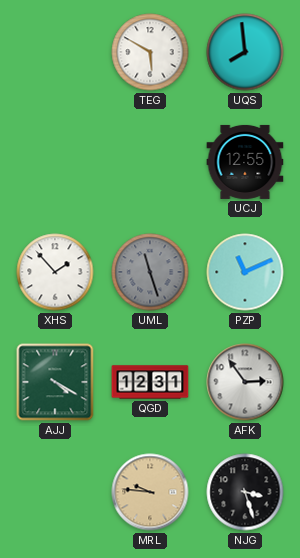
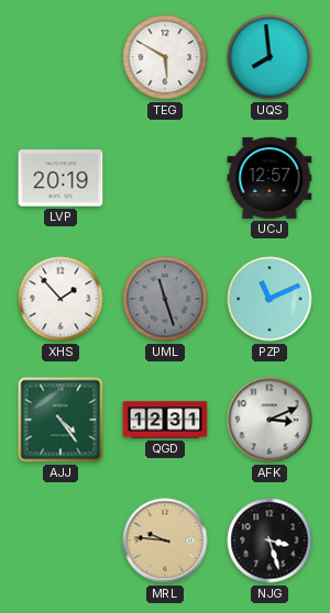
LVP: none -> 20:19 (61, 178)
UCJ: 12:55 -> 12:57 (269, 178)
AJJ: 4:20 -> 4:24 (61, 420)
AFK: 2:54 -> 3:11 (269, 420)
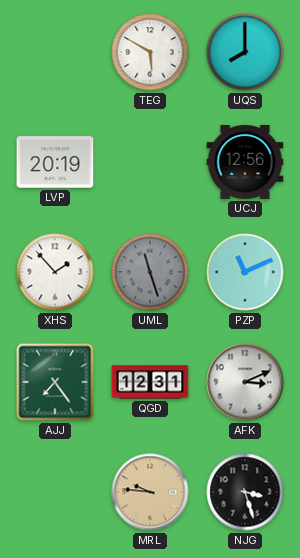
UQS: 7:59 -> 8:00 (245, 52)
UCJ: 12:57 -> 12:56 (245, 162)
AJJ: 4:24 -> 7:24 (55, 382)
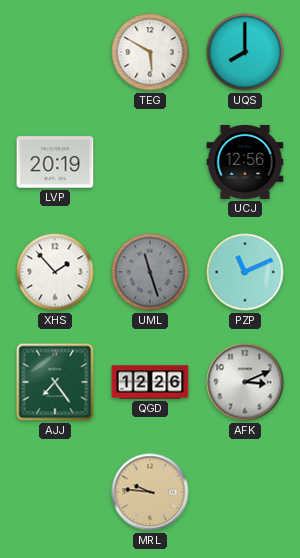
QGD: 12:31 -> 12:26 (150, 382)
NJG: 3:27 -> none (245, 492)
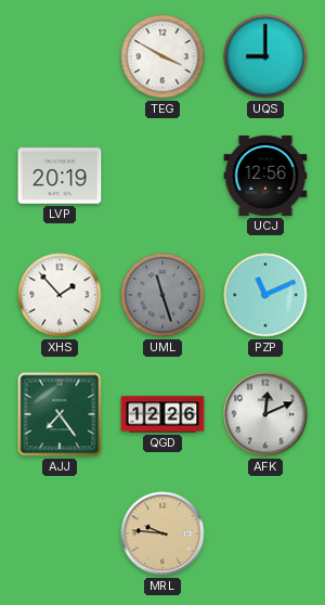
TEG: 5:50 -> 3:50 (162, 56)
UQS: 8:00 -> 9:00 (265, 56)
AFK: 3:11 -> 12:11 (265, 414)
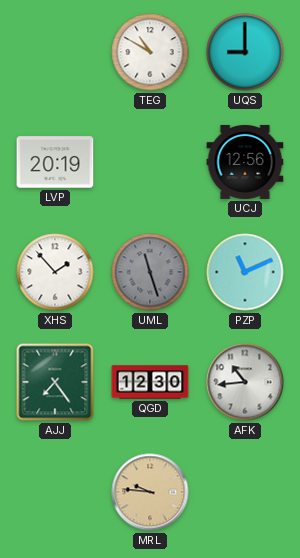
TEG: 3:50 -> 10:50 (150, 52)
QGD: 12:26 -> 12:30 (150, 382)
AFK: 12:11 -> 10:44 (245, 382)
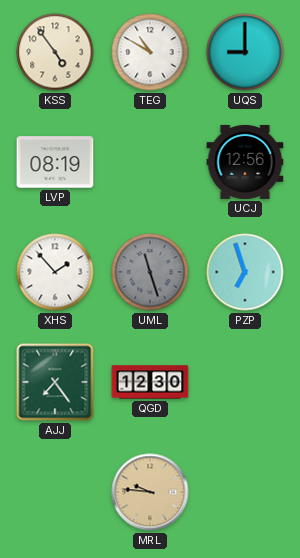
KSS: none -> 4:54 (55, 52)
LVP: 20:19 -> 08:19 (55, 162)
PZP: 11:11 -> 6:57 (245, 272)
AFK: 10:44 -> none (245, 382)
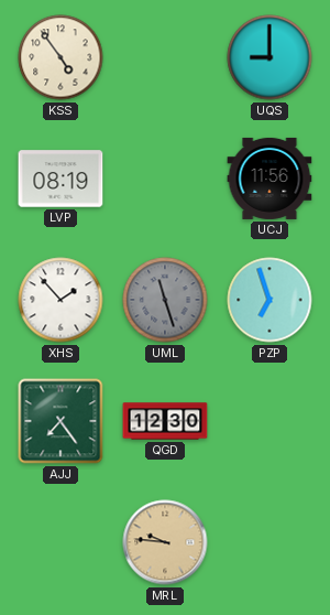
TEG: 10:50 -> none (150, 52)
UCJ: 12:56 -> 11:56 (269, 179)
